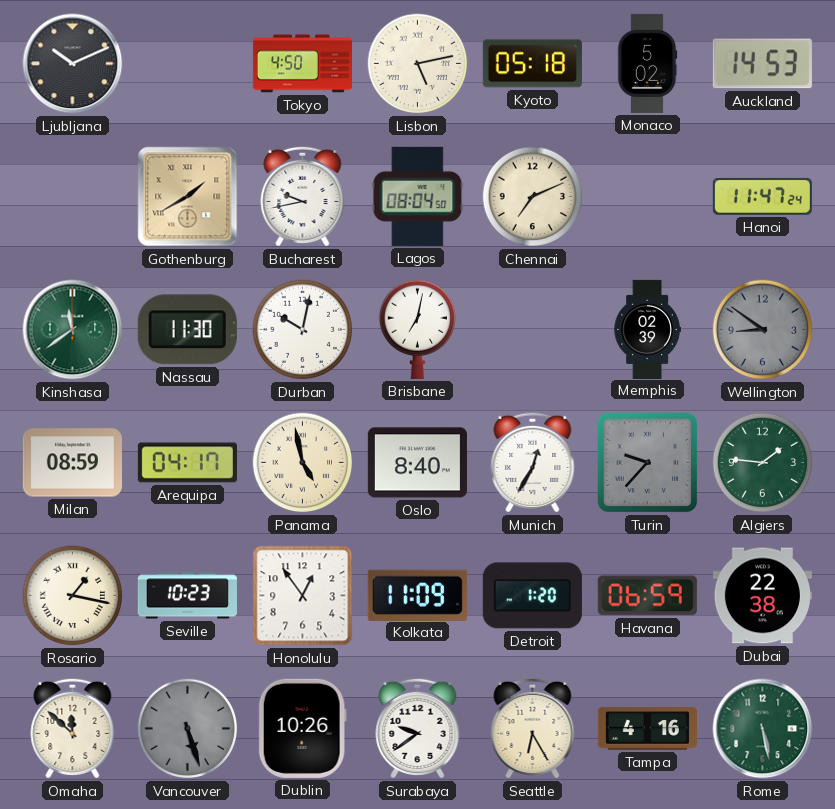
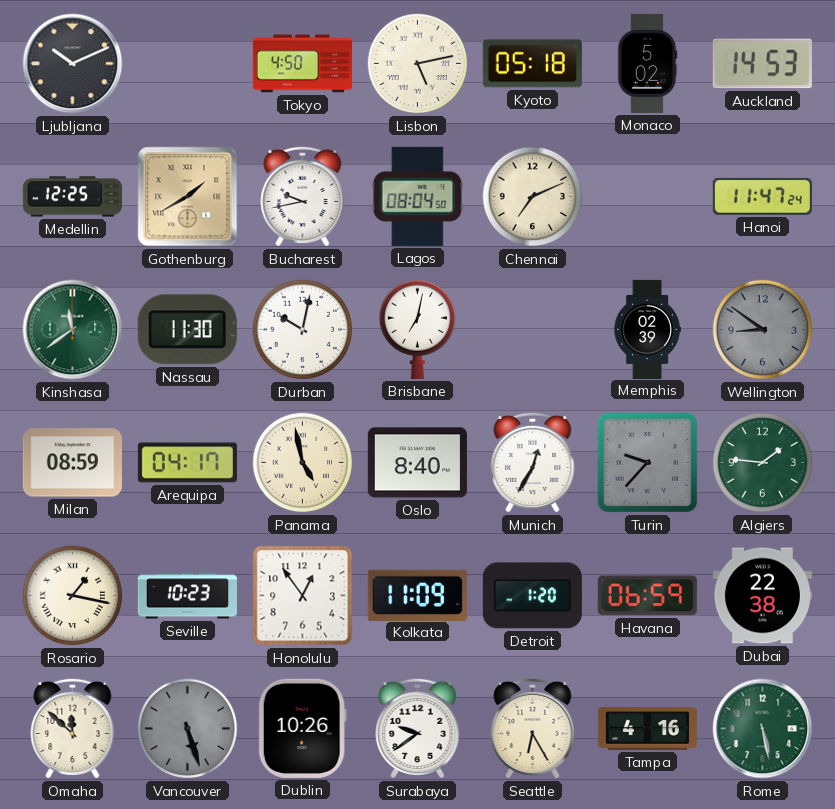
Medellin: none -> 12:25 (72, 197)
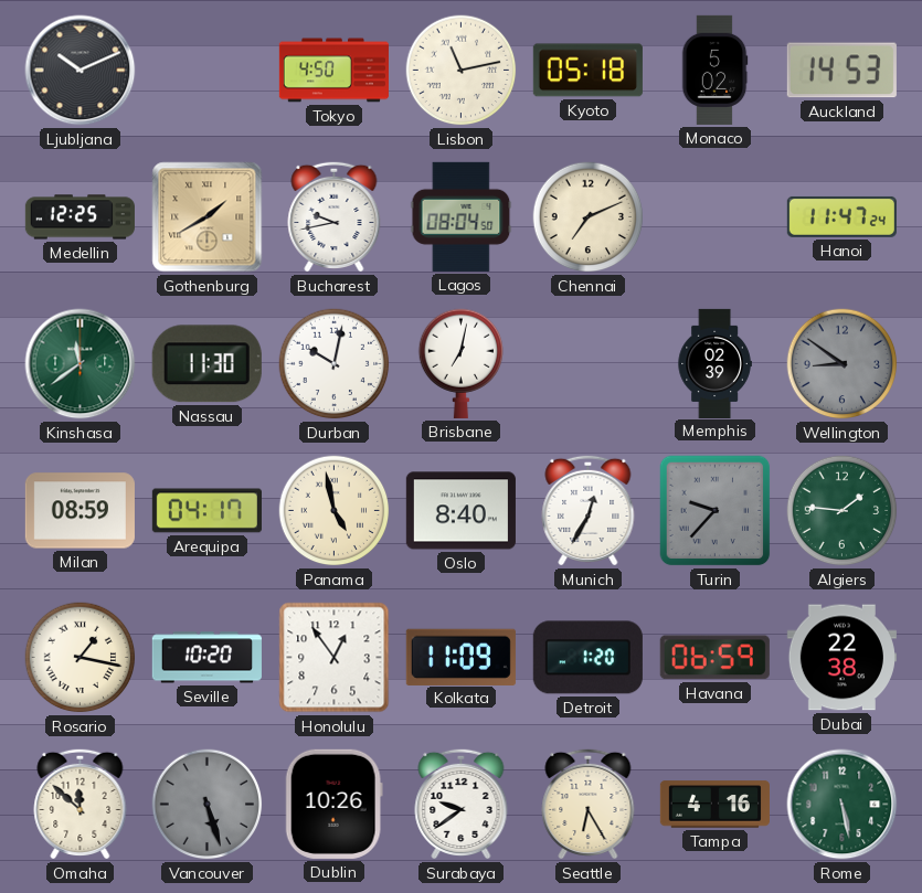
Lisbon: 5:13 -> 11:13 (462, 71)
Seville: 10:23 -> 10:20 (206, 658)
